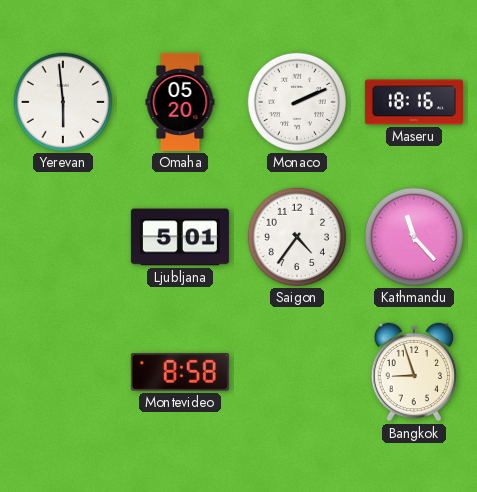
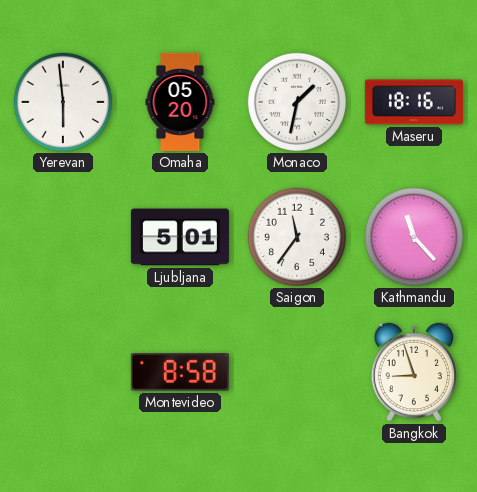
Monaco: 2:11 -> 1:32 (297, 102)
Saigon: 4:36 -> 11:36 (297, 237)
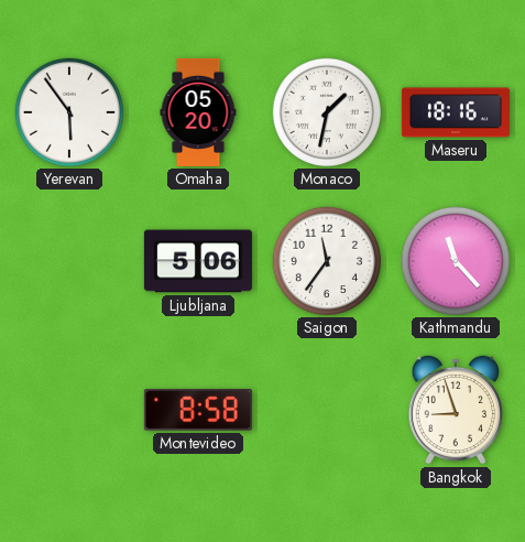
Yerevan: 5:59 -> 5:54 (69, 112)
Ljubljana: 5:01 -> 5:06 (198, 261)
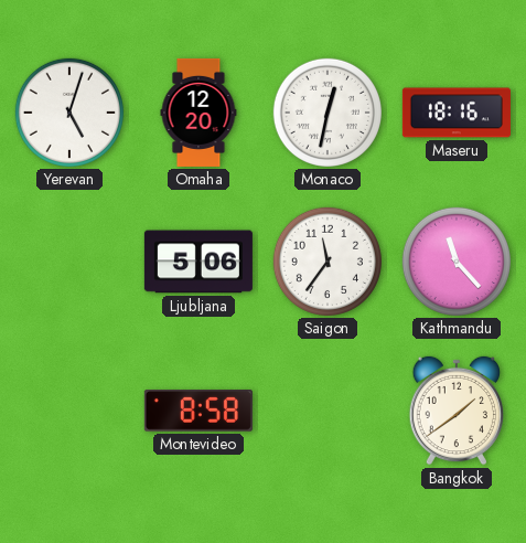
Yerevan: 5:54 -> 5:03 (69, 113)
Omaha: 05:20 -> 12:20 (198, 113)
Monaco: 1:32 -> 12:32 (328, 113)
Bangkok: 8:57 -> 1:39 (455, 411)
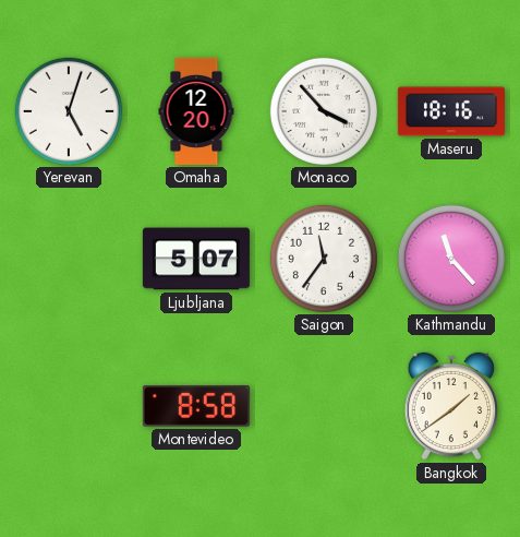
Monaco: 12:32 -> 3:53 (324, 111)
Ljubljana: 5:06 -> 5:07 (196, 259)
